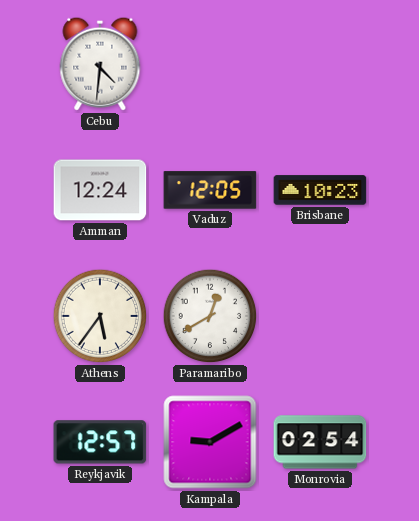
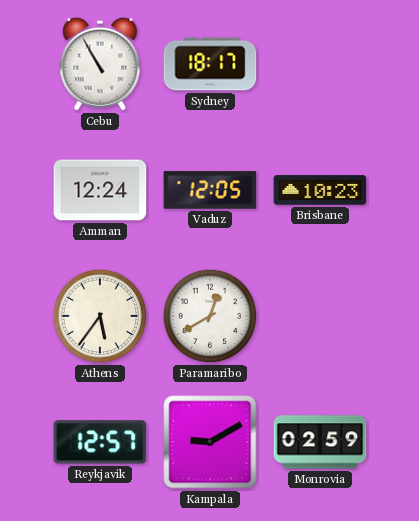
Cebu: 4:31 -> 10:55 (100, 64)
Sydney: none -> 18:17 (210, 64)
Monrovia: 02:54 -> 02:59 (320, 442)
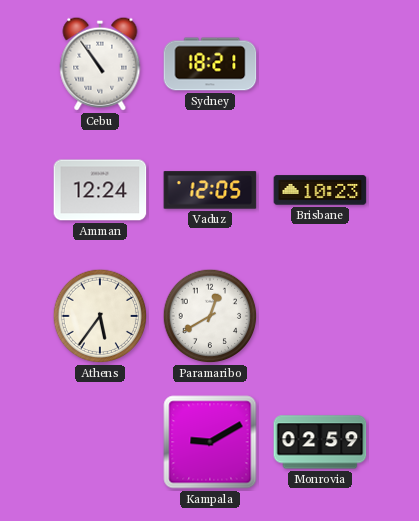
Cebu: 10:55 -> 10:54 (100, 64)
Sydney: 18:17 -> 18:21 (210, 64)
Reykjavik: 12:57 -> none (100, 442)
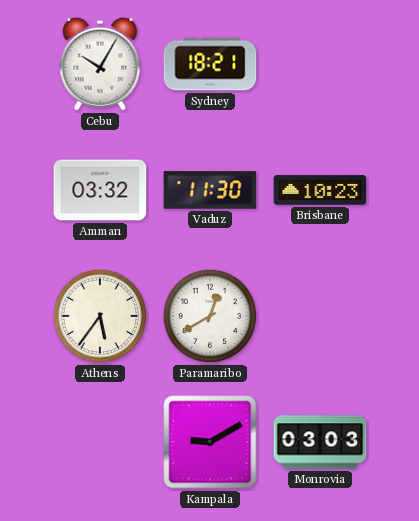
Cebu: 10:54 -> 10:05 (100, 64)
Amman: 12:24 -> 03:32 (100, 190)
Vaduz: 12:05 -> 11:30 (210, 190)
Monrovia: 02:59 -> 03:03 (320, 442)
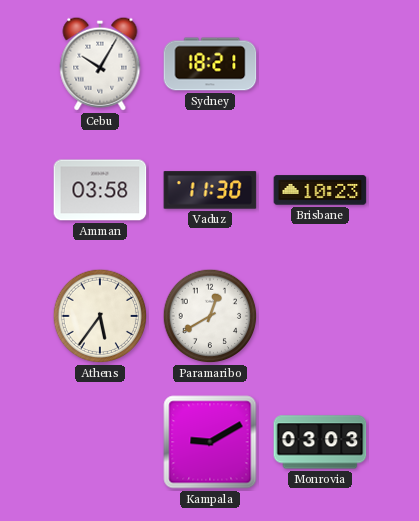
Amman: 03:32 -> 03:58 (100, 190)
